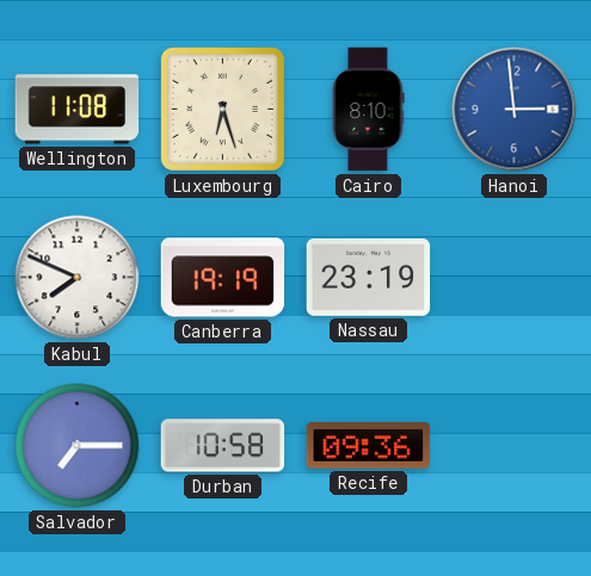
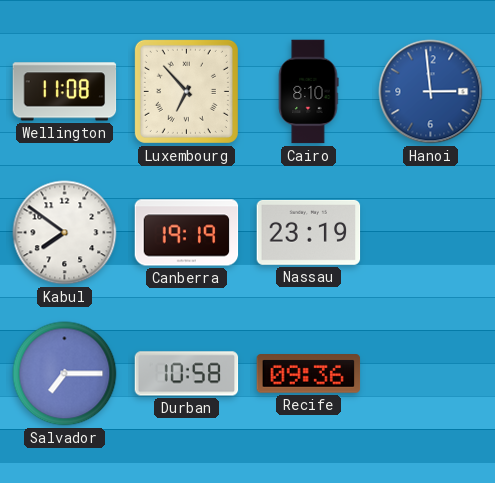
Luxembourg: 6:27 -> 6:53 (186, 91)
Kabul: 7:49 -> 7:51 (65, 233)
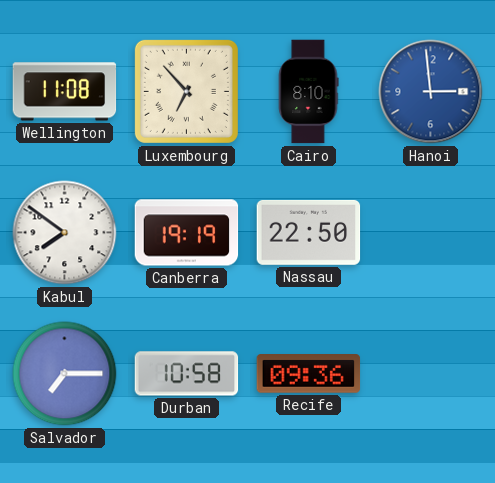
Nassau: 23:19 -> 22:50 (309, 232)
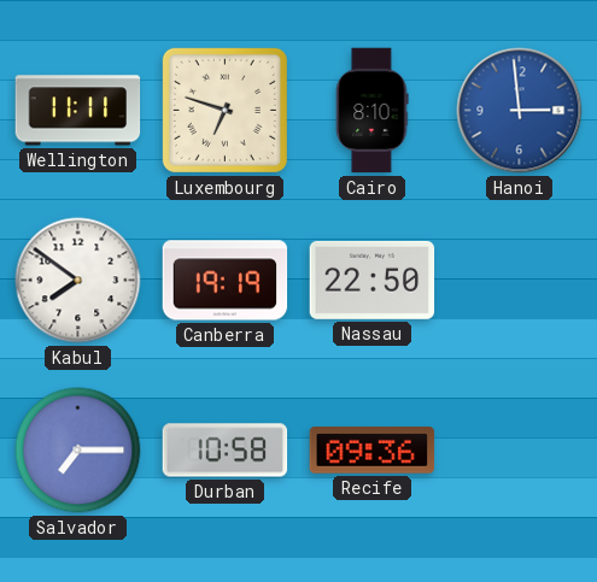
Wellington: 11:08 -> 11:11 (78, 111)
Luxembourg: 6:53 -> 6:48 (224, 110)
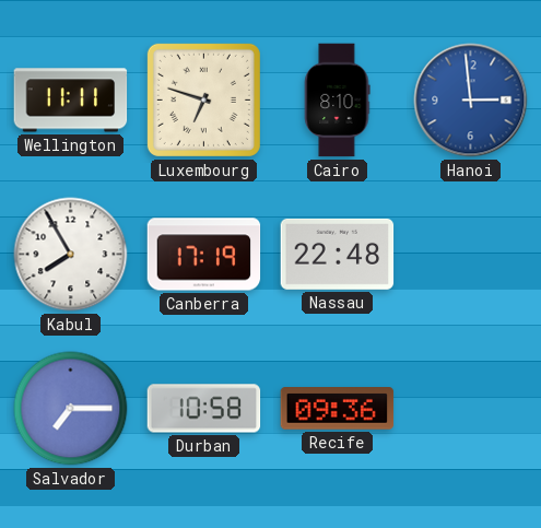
Kabul: 7:51 -> 7:55 (71, 255)
Canberra: 19:19 -> 17:19 (204, 255)
Nassau: 22:50 -> 22:48 (338, 254)
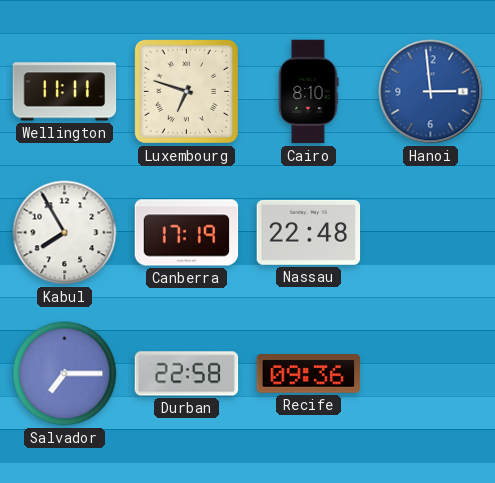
Durban: 10:58 -> 22:58 (187, 374)
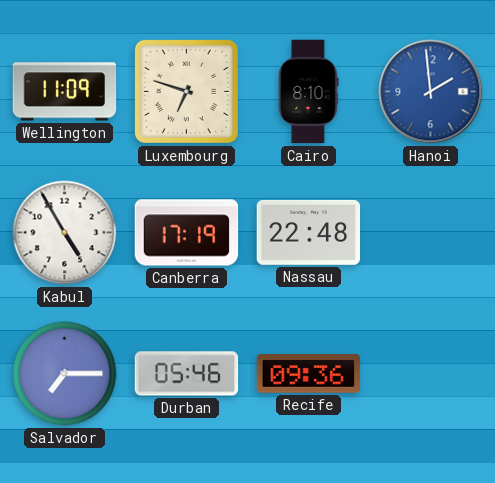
Wellington: 11:11 -> 11:09 (65, 92)
Hanoi: 2:59 -> 1:59 (431, 92)
Kabul: 7:55 -> 4:55 (65, 233)
Durban: 22:58 -> 05:46 (187, 374)
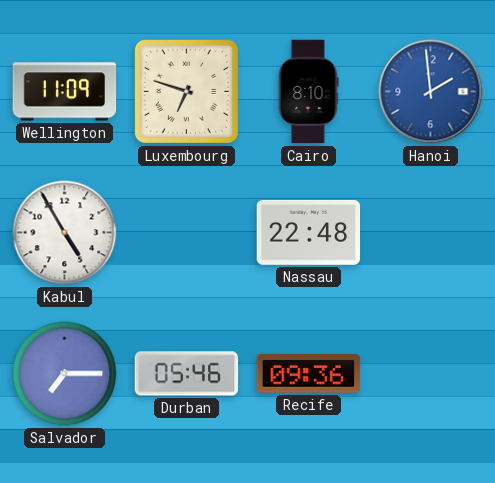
Canberra: 17:19 -> none (187, 233)
